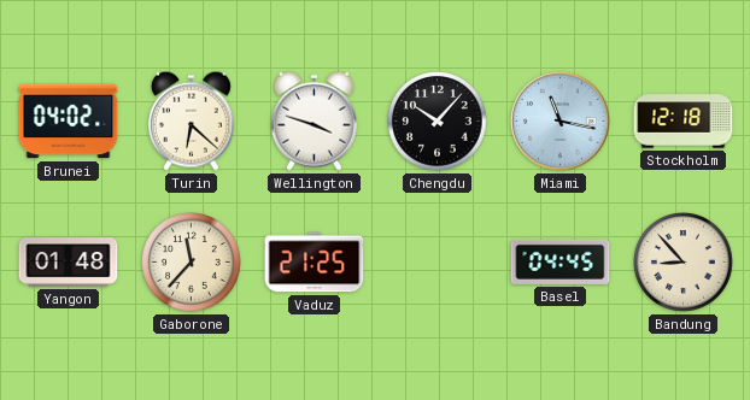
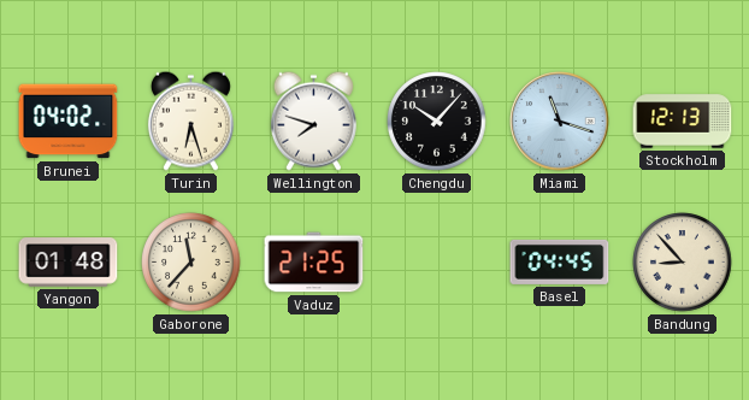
Turin: 6:22 -> 6:27 (190, 120)
Wellington: 3:48 -> 7:48 (313, 120)
Miami: 11:17 -> 11:18 (560, 122)
Stockholm: 12:18 -> 12:13 (683, 122)
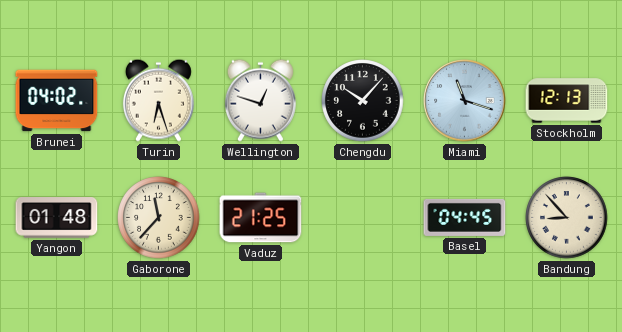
Wellington: 7:48 -> 12:48 (260, 100)
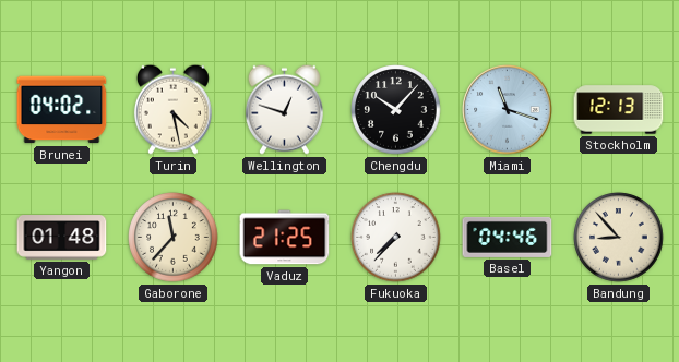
Turin: 6:27 -> 4:28 (172, 109)
Fukuoka: none -> 7:37 (396, 238)
Basel: 04:45 -> 04:46 (508, 237)
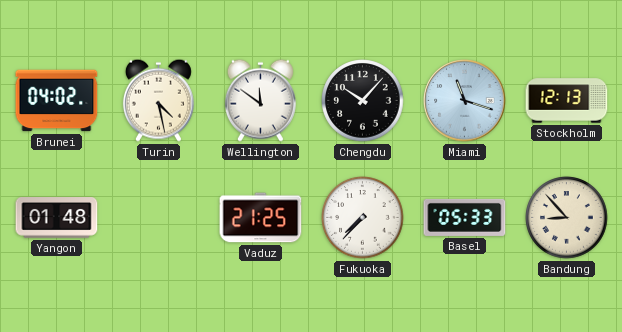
Wellington: 12:48 -> 11:51 (260, 100)
Gaborone: 11:37 -> none (174, 238)
Basel: 04:46 -> 05:33 (465, 217)
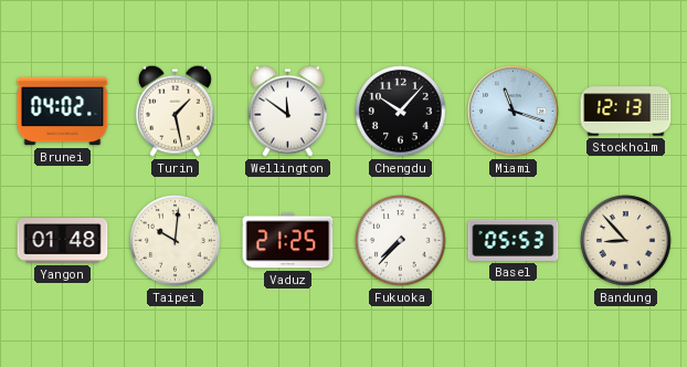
Turin: 4:28 -> 1:28 (175, 111)
Taipei: none -> 10:01 (176, 241)
Basel: 05:33 -> 05:53 (514, 240)
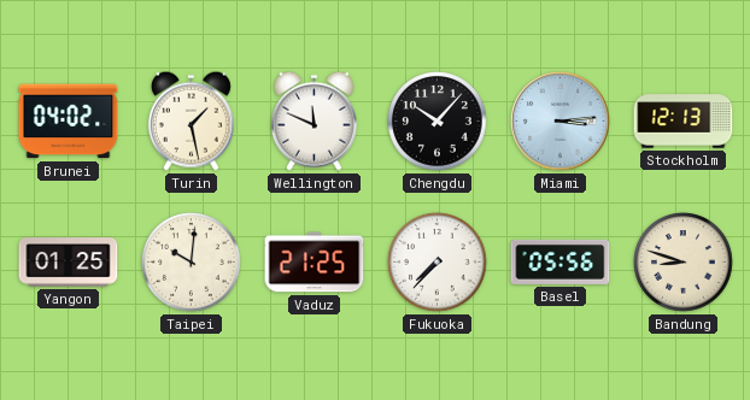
Wellington: 11:51 -> 11:49 (314, 120)
Miami: 11:18 -> 3:14 (561, 122)
Yangon: 01:48 -> 01:25 (69, 263)
Basel: 05:53 -> 05:56 (561, 261)
Bandung: 8:53 -> 8:48 (684, 263)
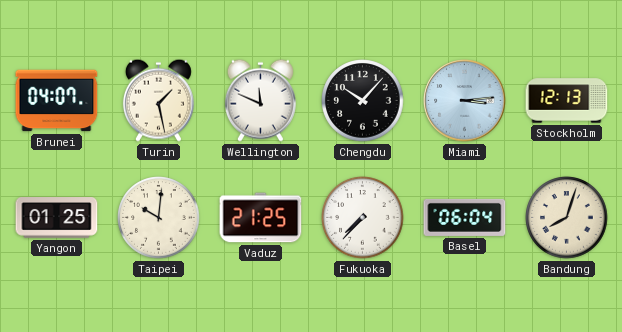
Brunei: 04:02 -> 04:07 (57, 101)
Basel: 05:56 -> 06:04 (465, 217)
Bandung: 8:48 -> 8:03 (567, 218)
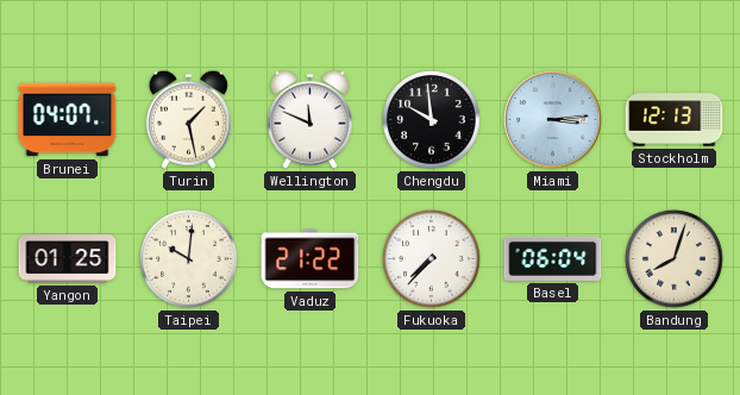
Chengdu: 10:07 -> 9:59 (432, 120)
Vaduz: 21:25 -> 21:22 (311, 259)
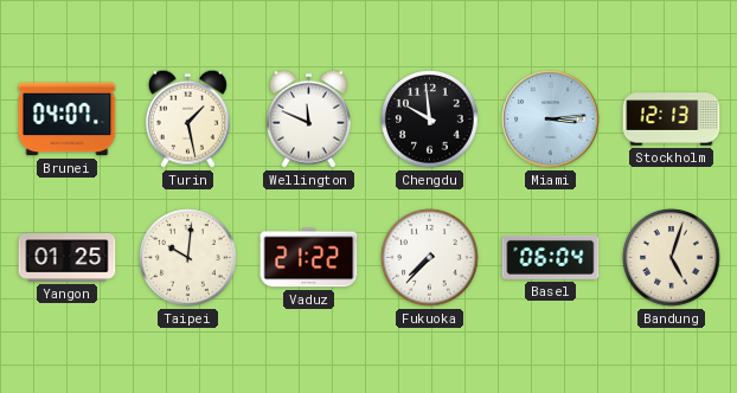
Bandung: 8:03 -> 5:03 (672, 258)
